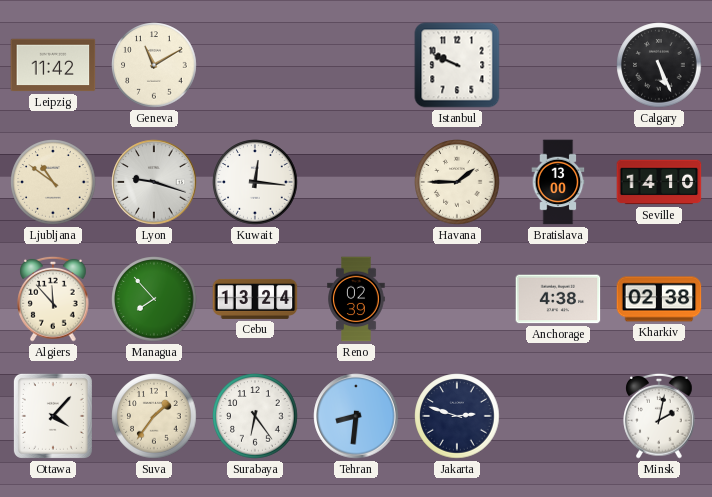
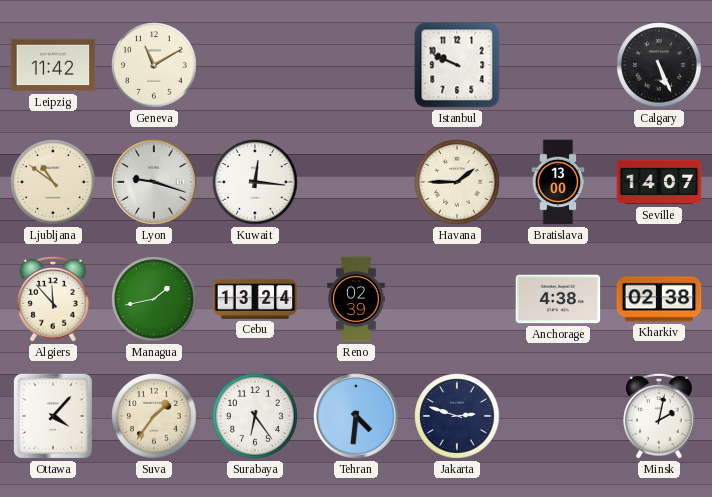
Seville: 14:10 -> 14:07 (659, 182)
Managua: 7:53 -> 1:43 (154, 299)
Tehran: 8:31 -> 4:31 (356, 416)
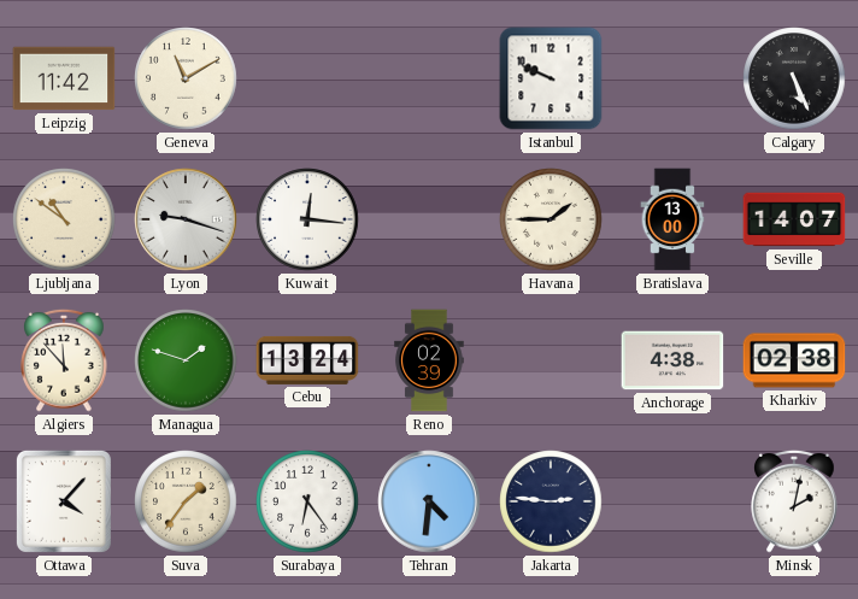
Managua: 1:43 -> 1:48 (186, 360)
Jakarta: 2:48 -> 2:46 (551, 501)
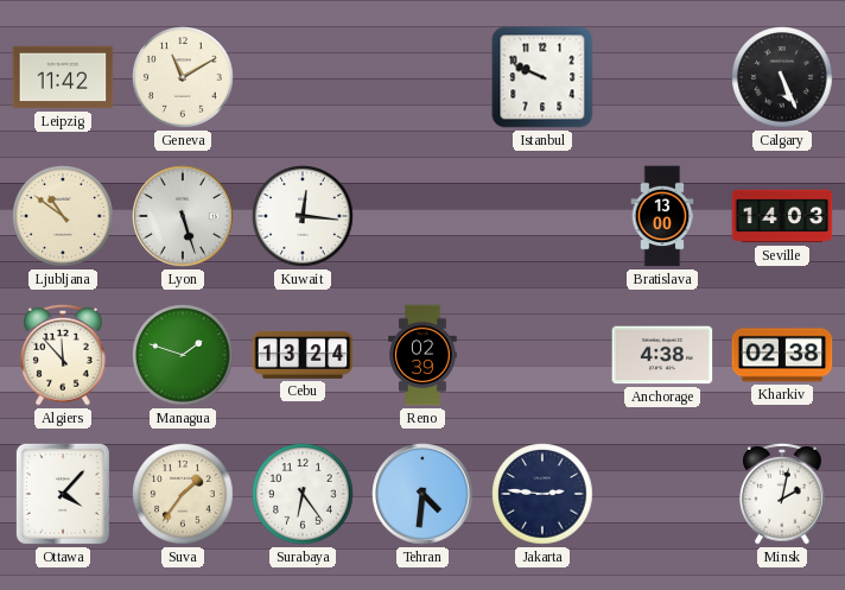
Lyon: 9:18 -> 5:27 (183, 216)
Havana: 1:45 -> none (551, 219)
Seville: 14:07 -> 14:03 (782, 216)
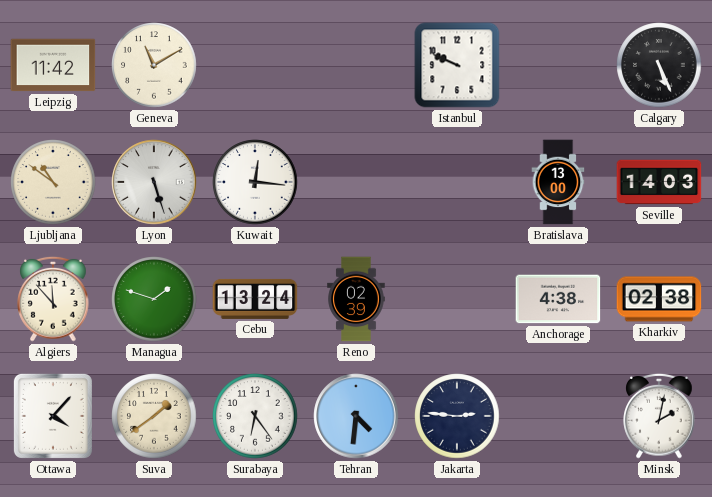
Suva: 1:36 -> 1:39 (154, 416)
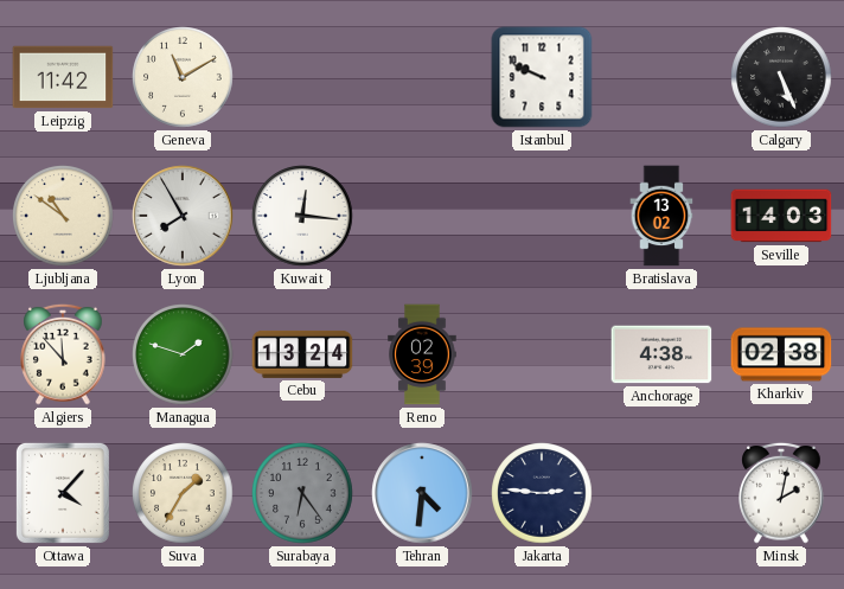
Lyon: 5:27 -> 7:55 (183, 216)
Bratislava: 13:00 -> 13:02 (661, 216)
Suva: 1:39 -> 1:35 (183, 493)
Surabaya dial: white -> grey (302, 493)
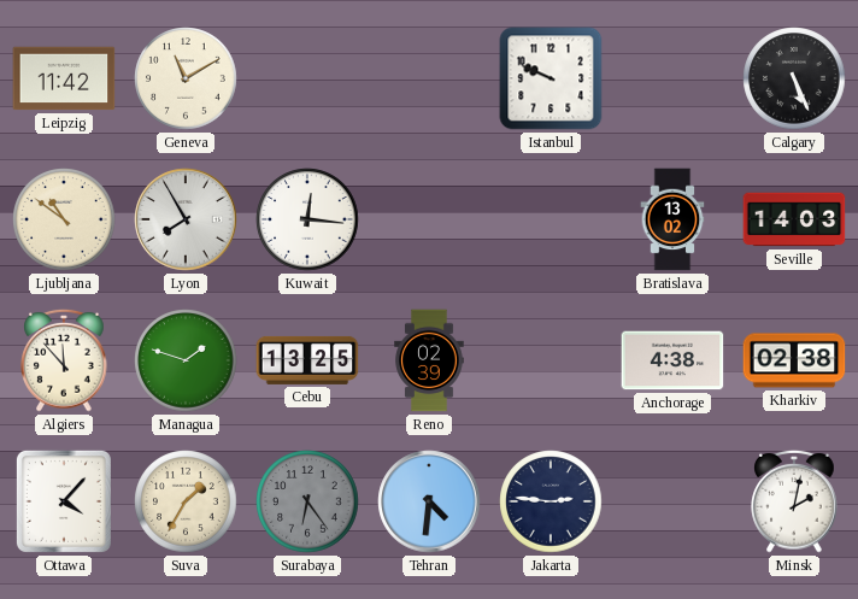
Cebu: 13:24 -> 13:25 (307, 360)
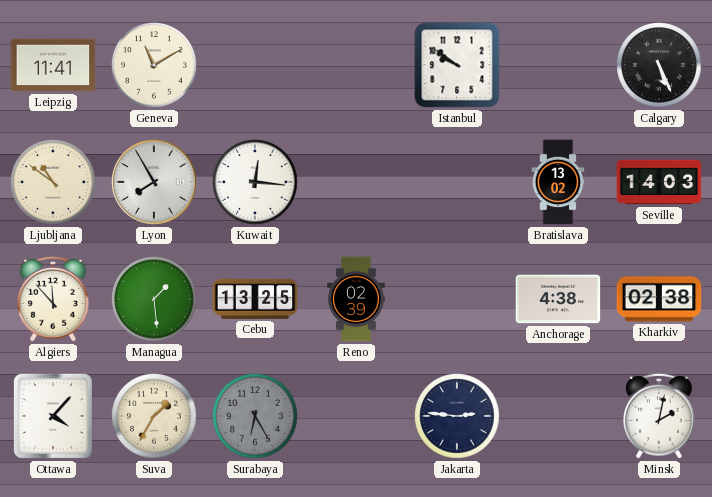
Leipzig: 11:42 -> 11:41 (53, 65)
Istanbul: 9:49 -> 9:51 (457, 65)
Managua: 1:48 -> 1:29 (154, 299)
Surabaya: 6:24 -> 6:25 (255, 416)
Tehran: 4:31 -> none (429, 501)
